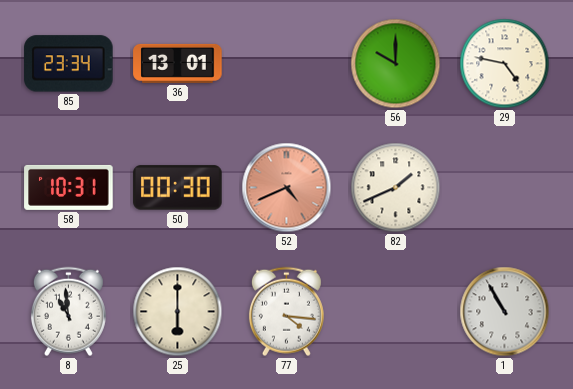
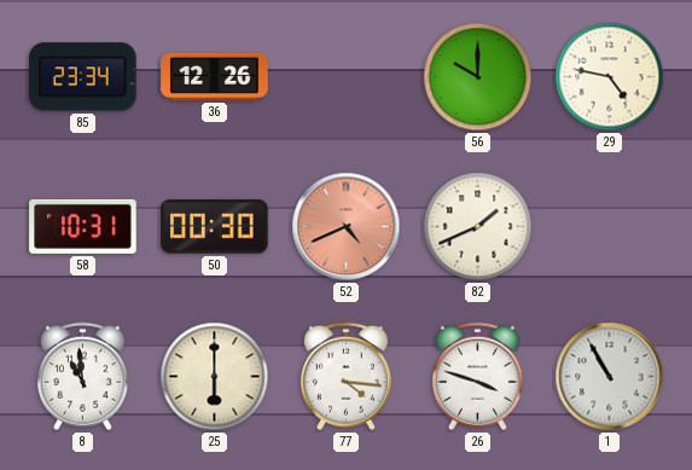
36: 13:01 -> 12:26 (215, 76)
26: none -> 3:48 (477, 377)
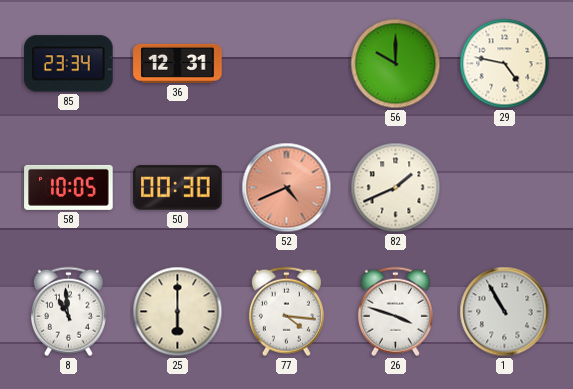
36: 12:26 -> 12:31 (178, 63)
58: 10:31 -> 10:05 (69, 187)
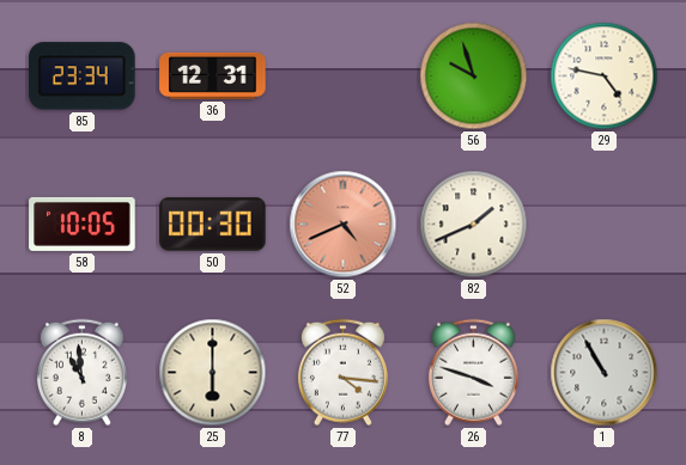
56: 10:00 -> 9:57 (474, 77)
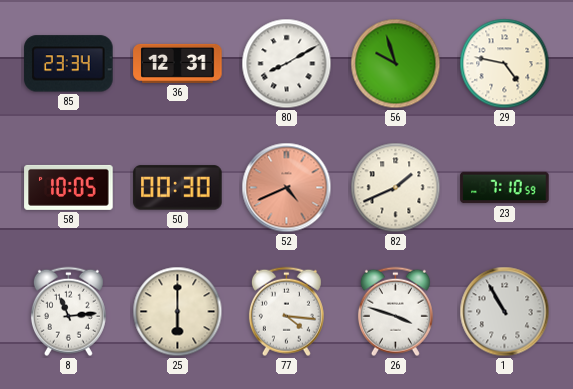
80: none -> 8:10 (287, 64)
23: none -> 7:10 (505, 188)
8: 10:59 -> 11:14 (68, 312)
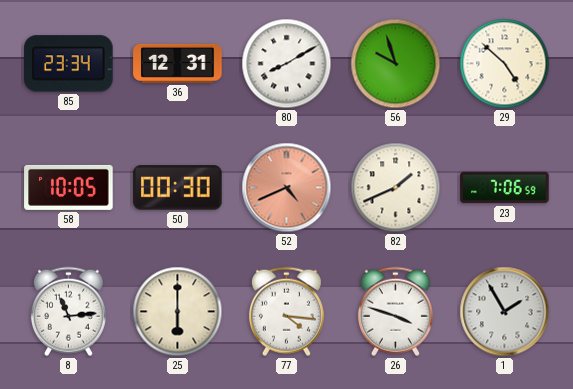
29: 4:47 -> 4:52 (505, 64)
23: 7:10 -> 7:06 (505, 188)
1: 10:55 -> 1:55 (505, 312)
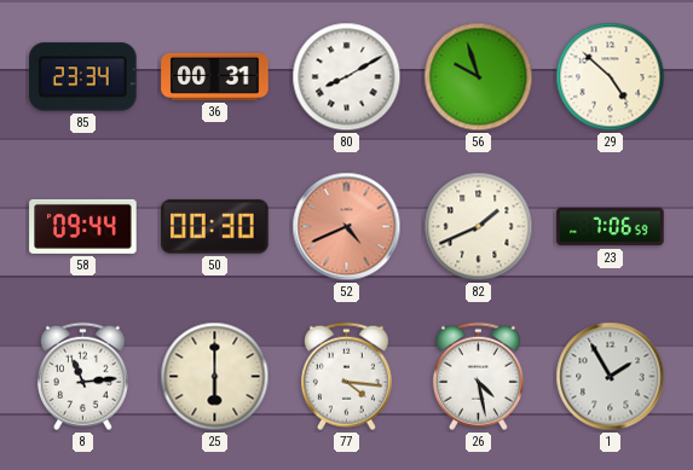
36: 12:31 -> 00:31 (215, 76)
58: 10:05 -> 09:44 (83, 226)
26: 3:48 -> 4:28 (478, 377)
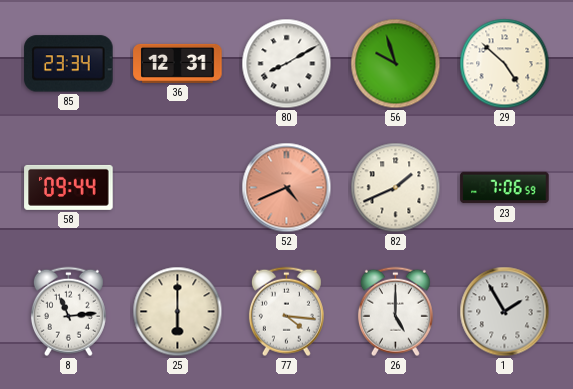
36: 00:31 -> 12:31 (178, 63)
50: 00:30 -> none (215, 227)
26: 4:28 -> 5:00 (395, 312)
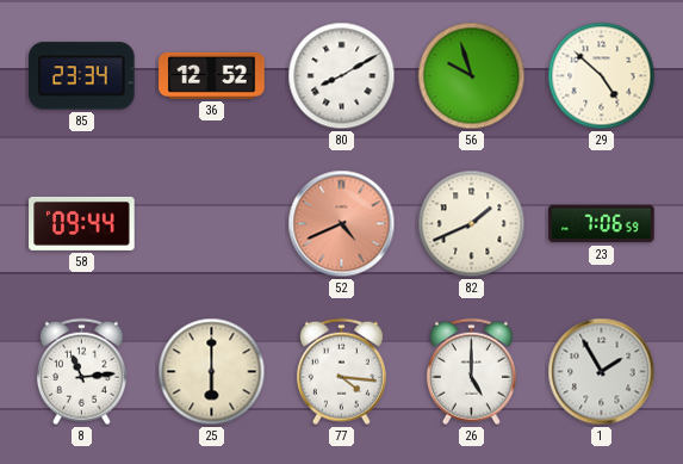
36: 12:31 -> 12:52 (212, 75)
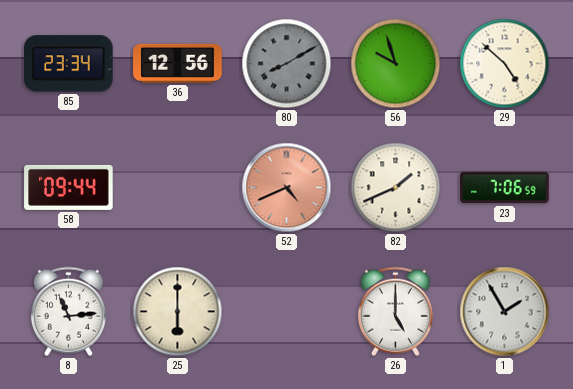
36: 12:52 -> 12:56 (178, 63)
80 dial: white -> grey (287, 64)
77: 4:16 -> none (341, 372)
